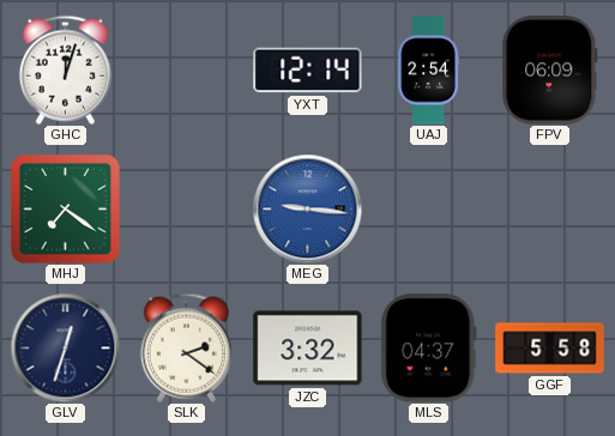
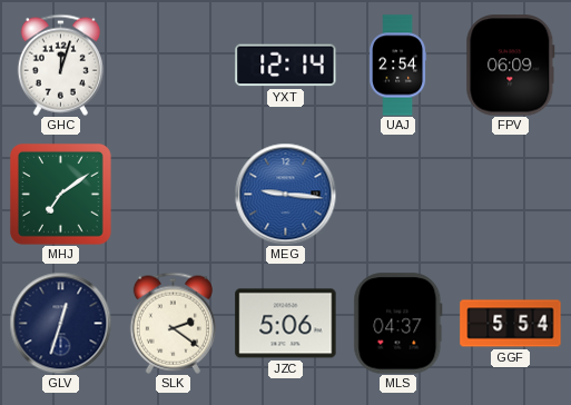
MHJ: 7:21 -> 7:09 (60, 194)
JZC: 3:32 -> 5:06 (286, 324)
GGF: 5:58 -> 5:54 (511, 324)
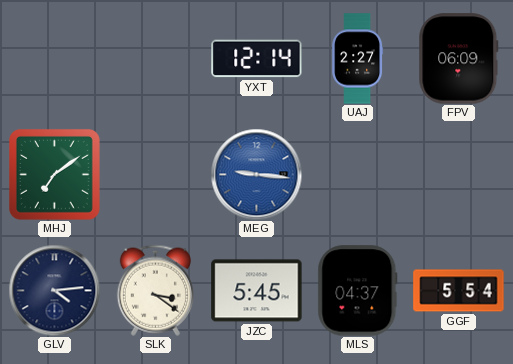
GHC: 12:03 -> none (60, 65)
UAJ: 2:54 -> 2:27 (358, 59)
GLV: 12:33 -> 4:14 (54, 290)
SLK: 2:21 -> 3:21 (155, 290)
JZC: 5:06 -> 5:45 (257, 291)
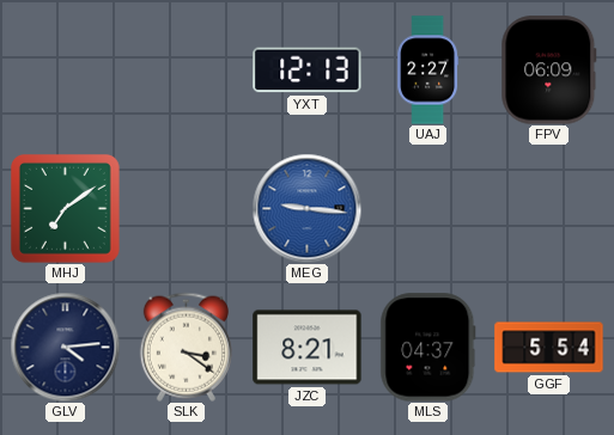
YXT: 12:14 -> 12:13 (308, 71)
JZC: 5:45 -> 8:21 (308, 348)
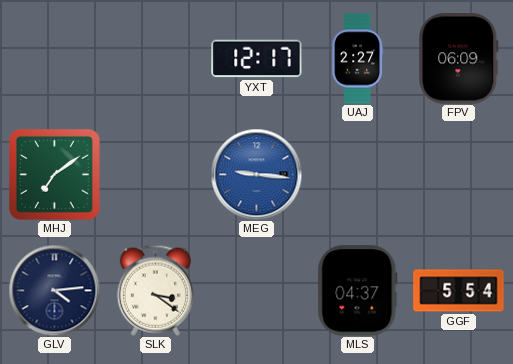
YXT: 12:13 -> 12:17 (257, 59)
JZC: 8:21 -> none (308, 348)
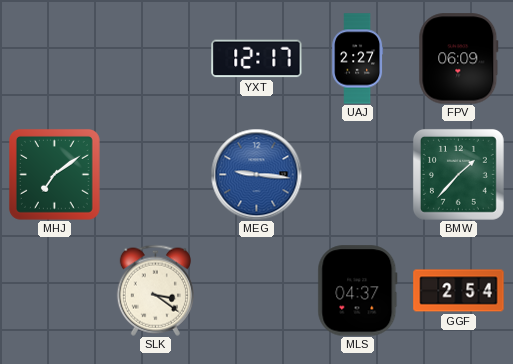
BMW: none -> 1:37 (458, 174)
GLV: 4:14 -> none (54, 290)
GGF: 5:54 -> 2:54 (459, 291)
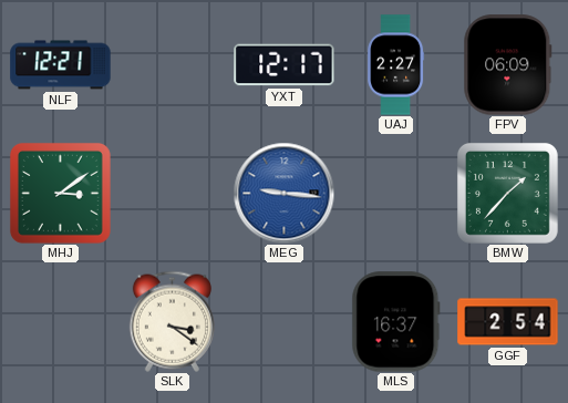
NLF: none -> 12:21 (61, 65)
MHJ: 7:09 -> 3:09 (60, 193)
MLS: 04:37 -> 16:37 (396, 322)
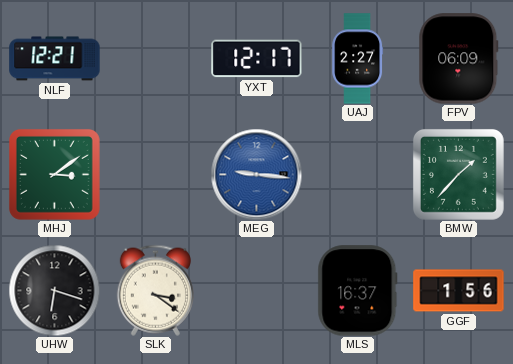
UHW: none -> 6:18 (54, 290)
GGF: 2:54 -> 1:56 (459, 291)
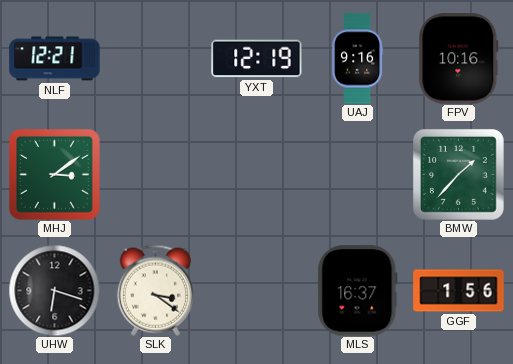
YXT: 12:17 -> 12:19 (257, 59)
UAJ: 2:27 -> 9:16 (358, 59)
FPV: 06:09 -> 10:16 (459, 59)
MEG: 9:16 -> none (256, 174)
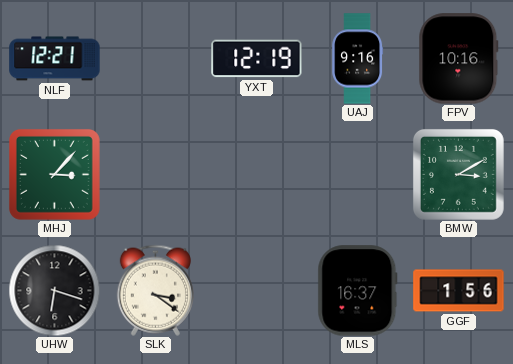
MHJ: 3:09 -> 3:07 (54, 174)
BMW: 1:37 -> 3:10 (458, 174)
